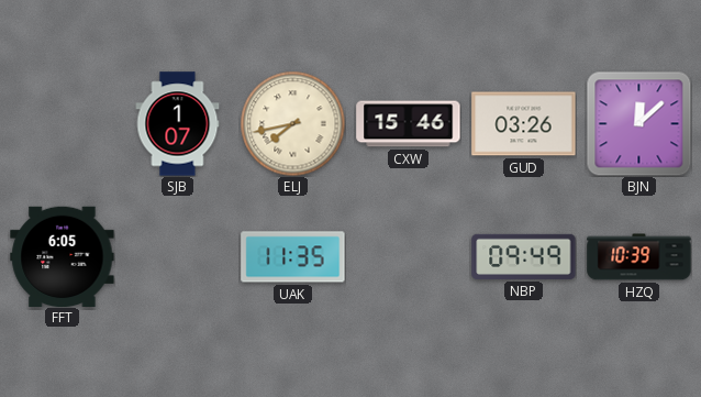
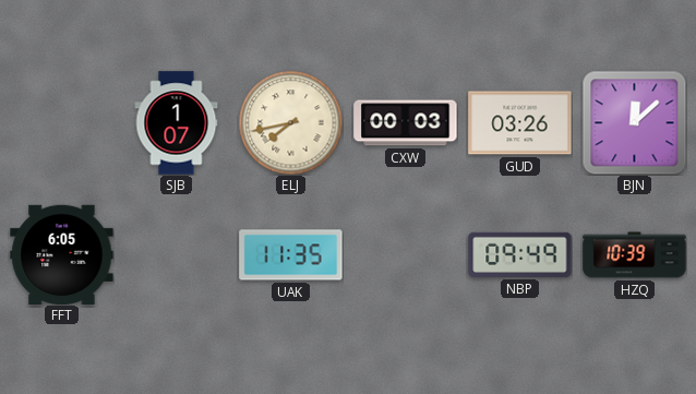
CXW: 15:46 -> 00:03 (406, 123)
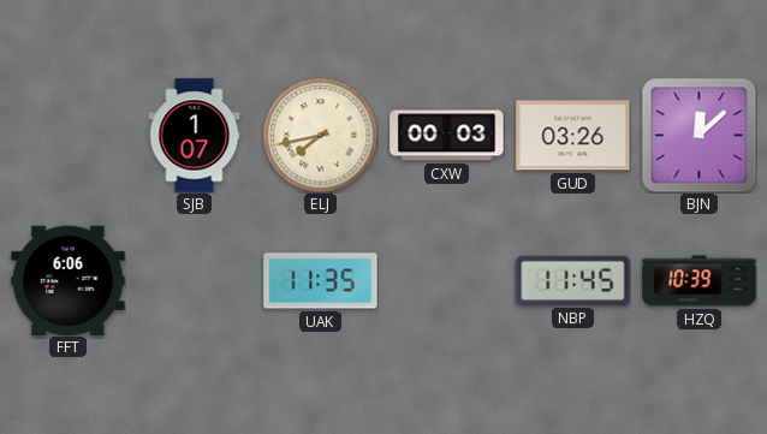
FFT: 6:05 -> 6:06 (69, 280)
NBP: 09:49 -> 11:45 (573, 280)
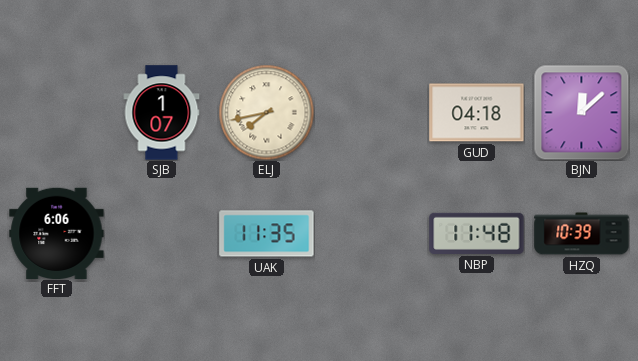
CXW: 00:03 -> none (447, 136)
GUD: 03:26 -> 04:18 (477, 113)
NBP: 11:45 -> 11:48 (477, 233)
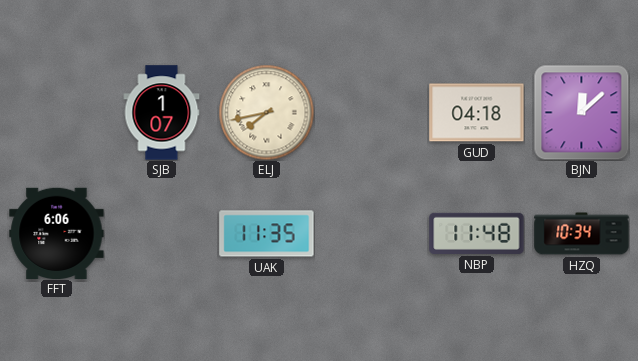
HZQ: 10:39 -> 10:34 (582, 234)
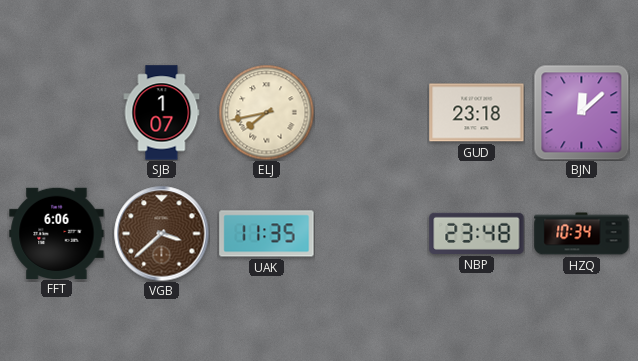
GUD: 04:18 -> 23:18 (477, 113)
VGB: none -> 3:38 (161, 233)
NBP: 11:48 -> 23:48 (477, 233)
